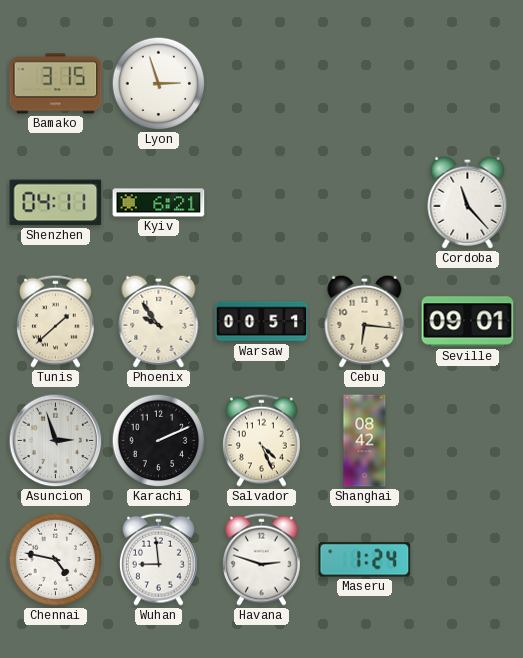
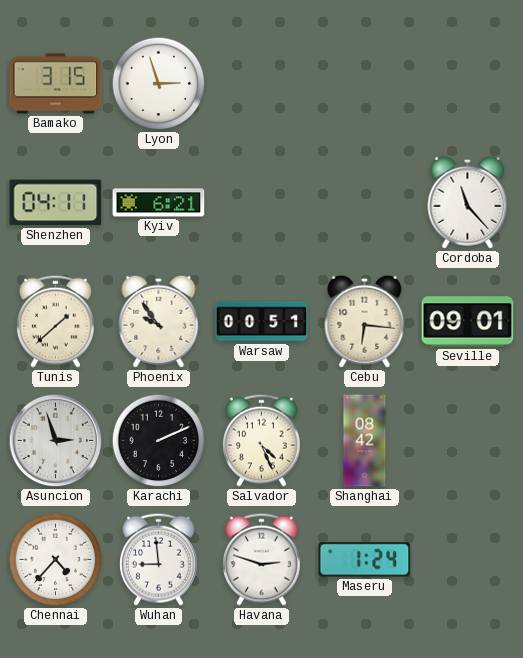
Chennai: 4:47 -> 4:37 (56, 560)
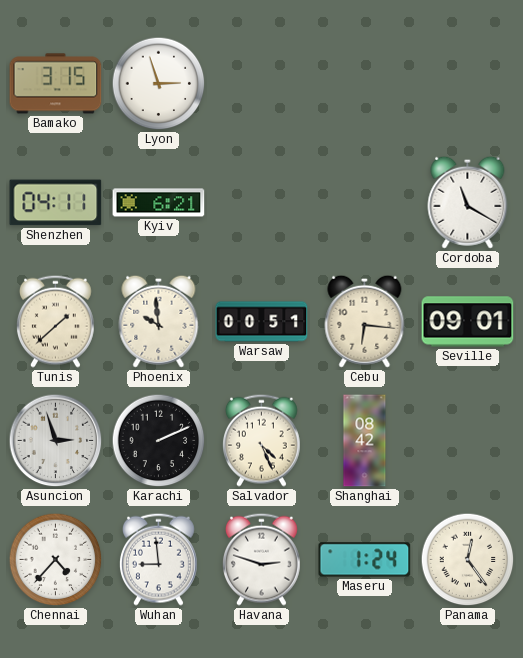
Cordoba: 11:23 -> 11:20 (468, 202)
Phoenix: 9:54 -> 9:59 (159, 321)
Panama: none -> 12:24 (468, 560)
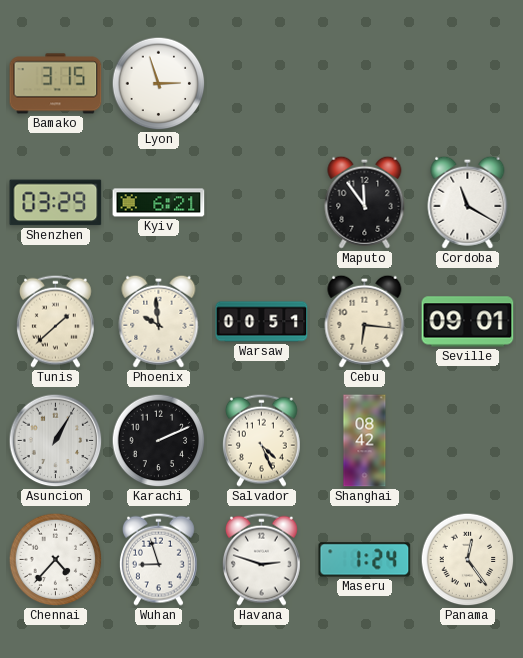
Shenzhen: 04:11 -> 03:29 (56, 203)
Maputo: none -> 11:54 (365, 202)
Asuncion: 2:57 -> 1:05 (56, 441)
Wuhan: 8:59 -> 8:57 (158, 559)
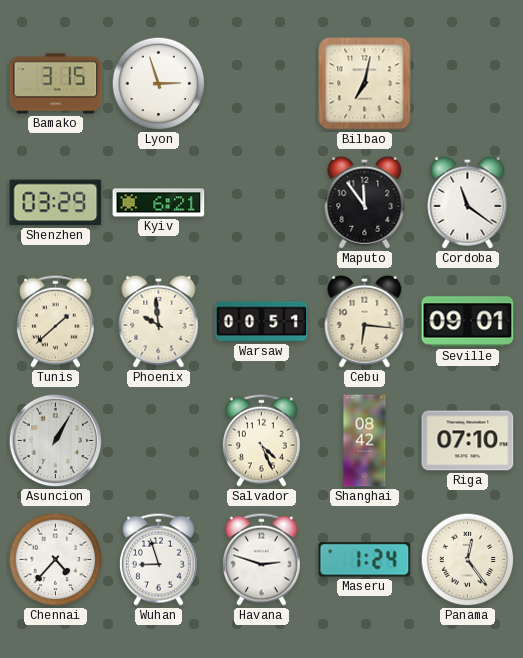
Bilbao: none -> 7:02 (365, 84)
Cordoba: 11:20 -> 11:21 (468, 202)
Karachi: 2:11 -> none (159, 441)
Riga: none -> 07:10 (468, 441)
